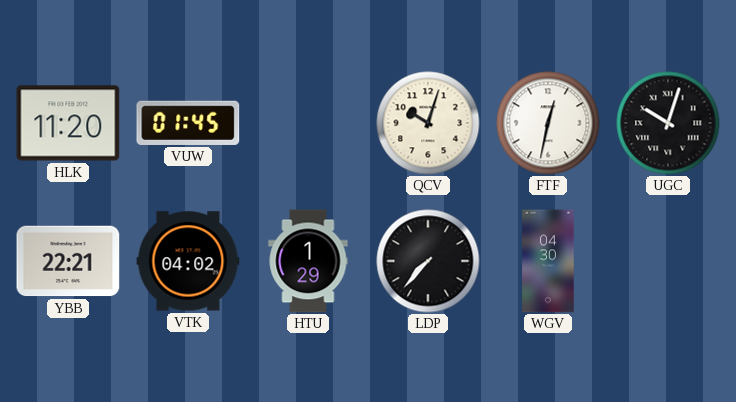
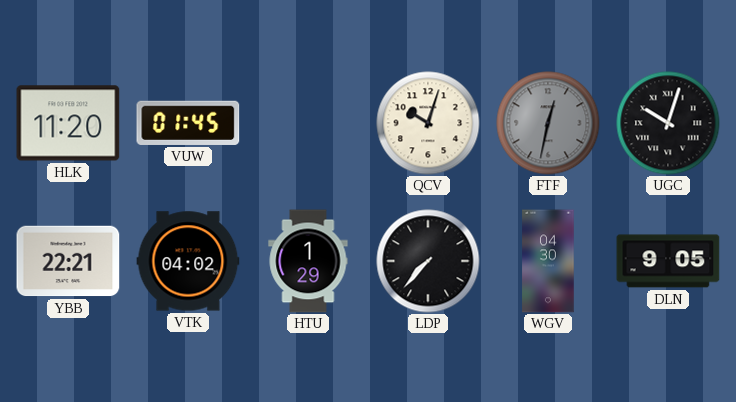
FTF dial: white -> grey (548, 123)
DLN: none -> 9:05 (668, 261)
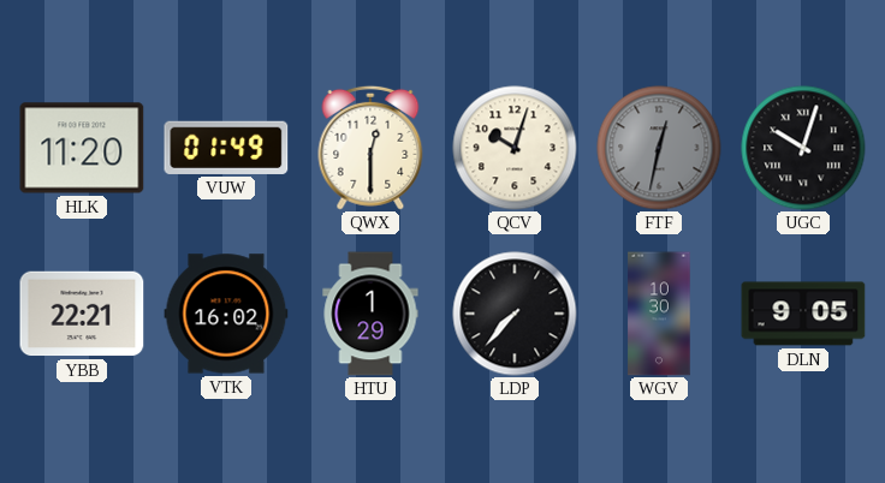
VUW: 01:45 -> 01:49 (226, 148)
QWX: none -> 12:30 (370, 148)
VTK: 04:02 -> 16:02 (226, 314)
WGV: 04:30 -> 10:30 (659, 314)
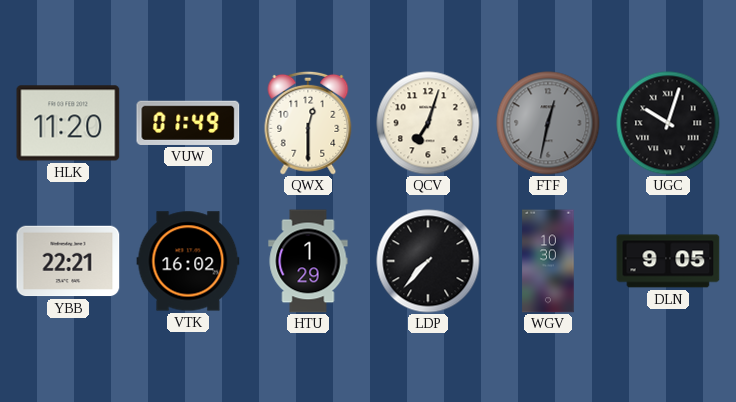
QCV: 10:03 -> 7:03 (428, 123)
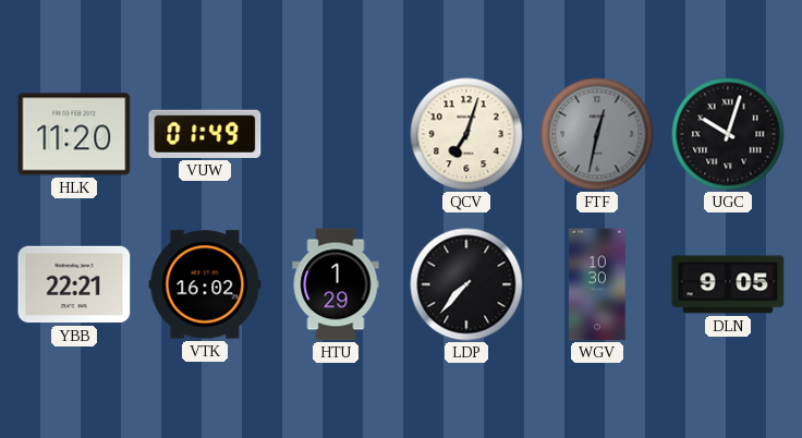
QWX: 12:30 -> none (308, 123)
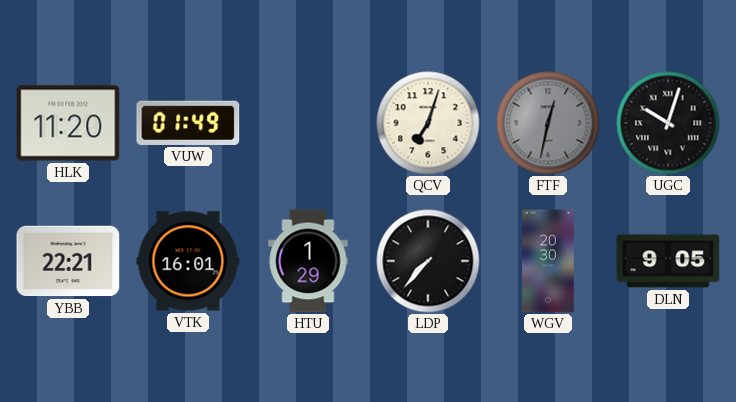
VTK: 16:02 -> 16:01 (188, 261)
WGV: 10:30 -> 20:30 (548, 261)
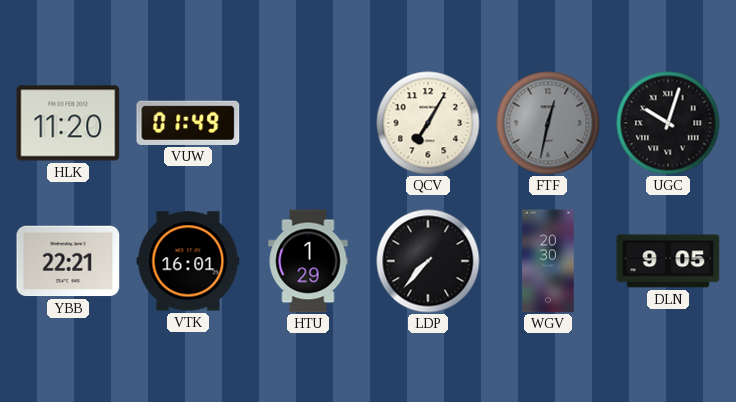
QCV: 7:03 -> 7:05 (428, 123)
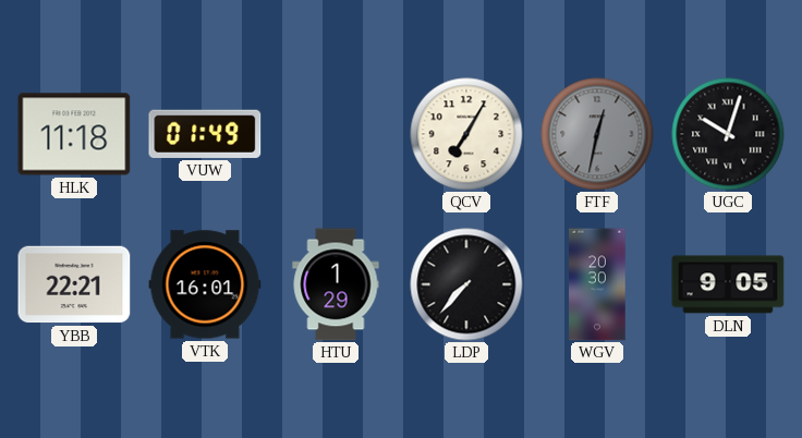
HLK: 11:20 -> 11:18 (74, 134)
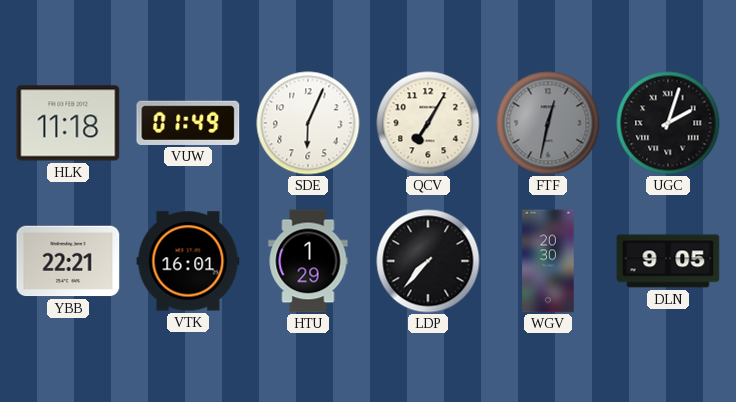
SDE: none -> 6:04 (308, 123)
UGC: 10:03 -> 2:03 (668, 123)
